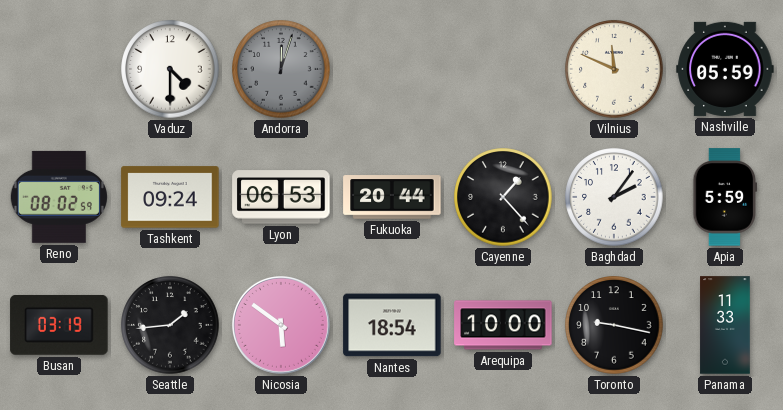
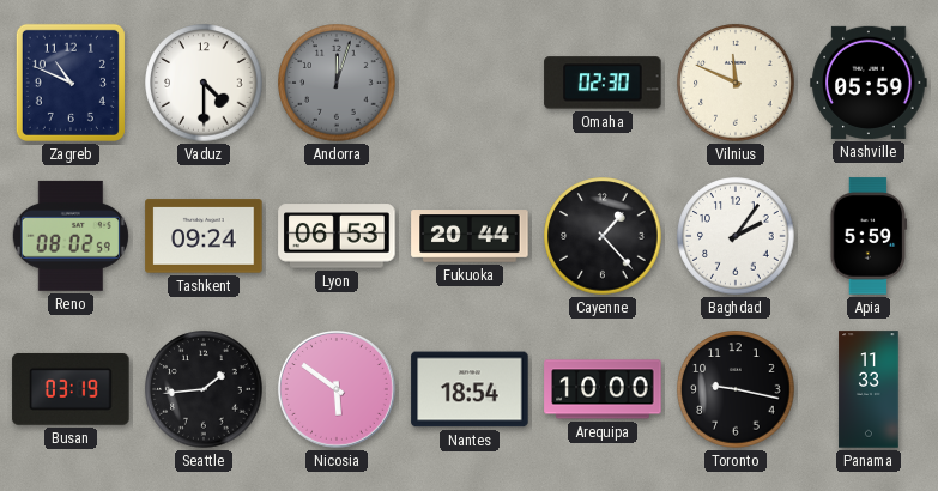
Zagreb: none -> 10:49 (71, 83)
Omaha: none -> 02:30 (603, 83)
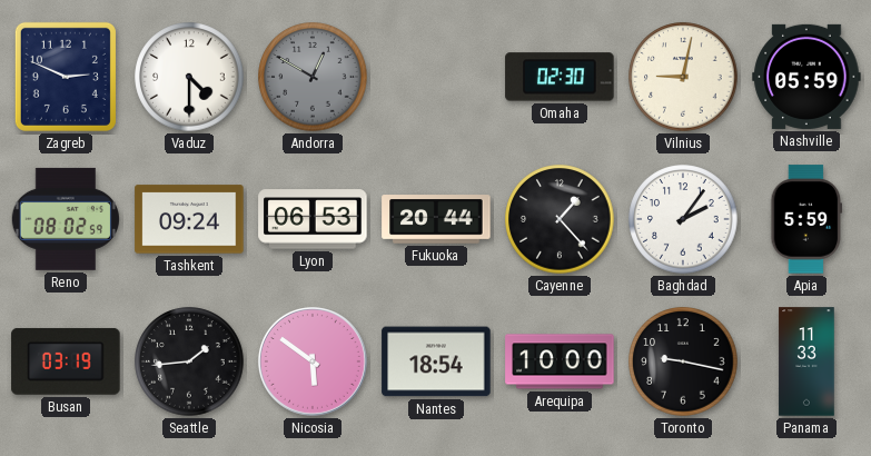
Zagreb: 10:49 -> 2:49 (66, 77)
Andorra: 12:03 -> 12:50 (313, 77)
Vilnius: 11:49 -> 9:02 (683, 77)
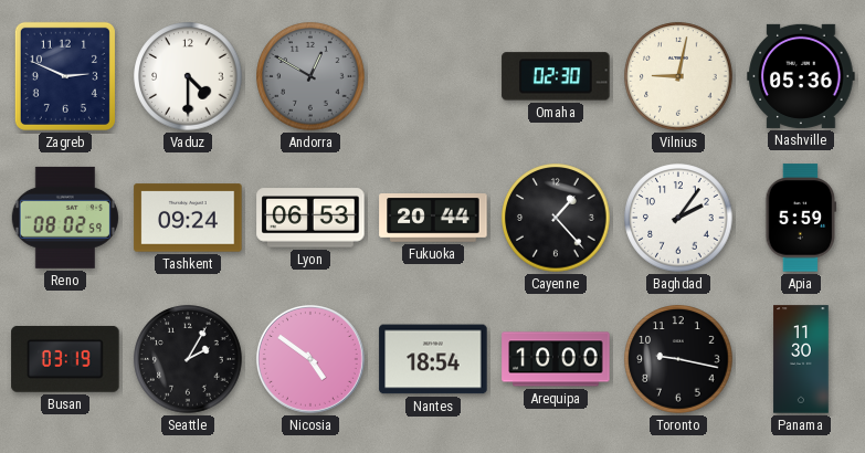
Nashville: 05:59 -> 05:36 (801, 76)
Seattle: 1:44 -> 2:05 (188, 359)
Nicosia: 5:51 -> 4:51 (310, 359)
Panama: 11:33 -> 11:30 (801, 359)
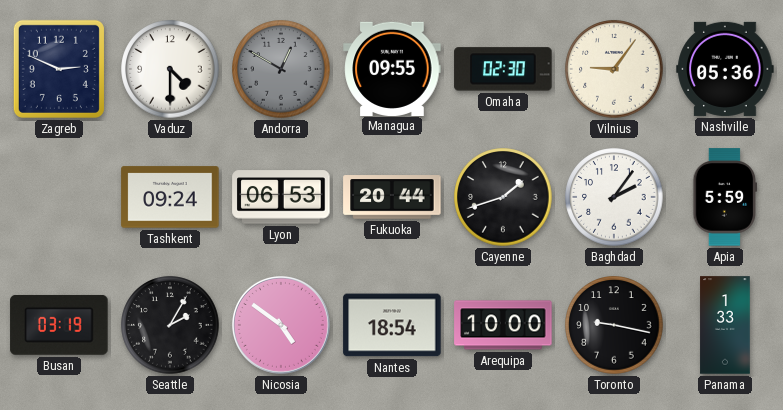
Managua: none -> 09:55 (392, 68)
Vilnius: 9:02 -> 9:06 (614, 69)
Reno: 08:02 -> none (65, 218)
Cayenne: 1:23 -> 1:42 (503, 197)
Panama: 11:30 -> 1:33 (725, 325)
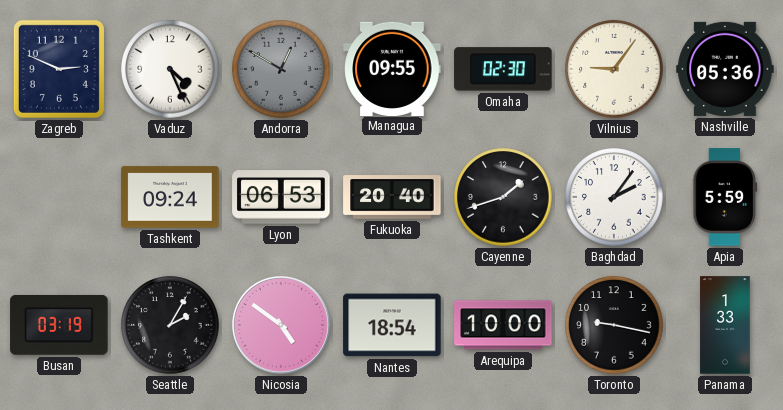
Vaduz: 4:30 -> 4:26 (170, 69)
Fukuoka: 20:44 -> 20:40 (392, 197)
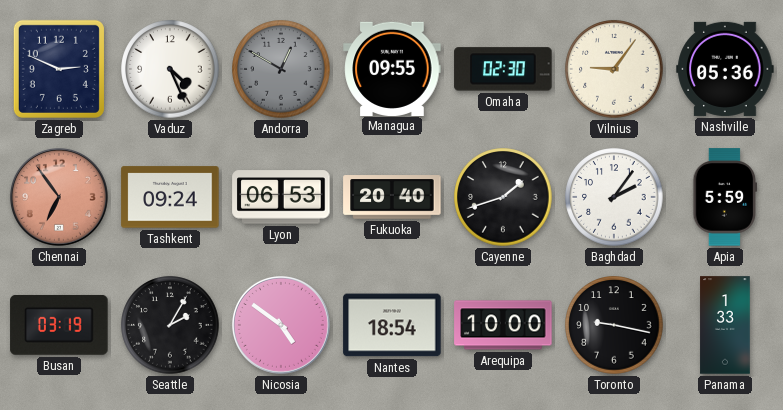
Chennai: none -> 6:54 (59, 197)
